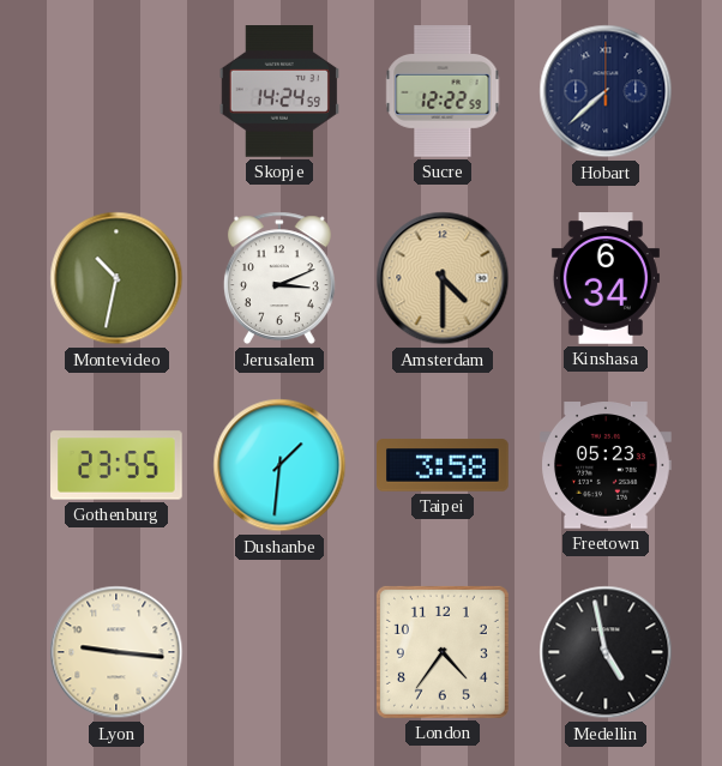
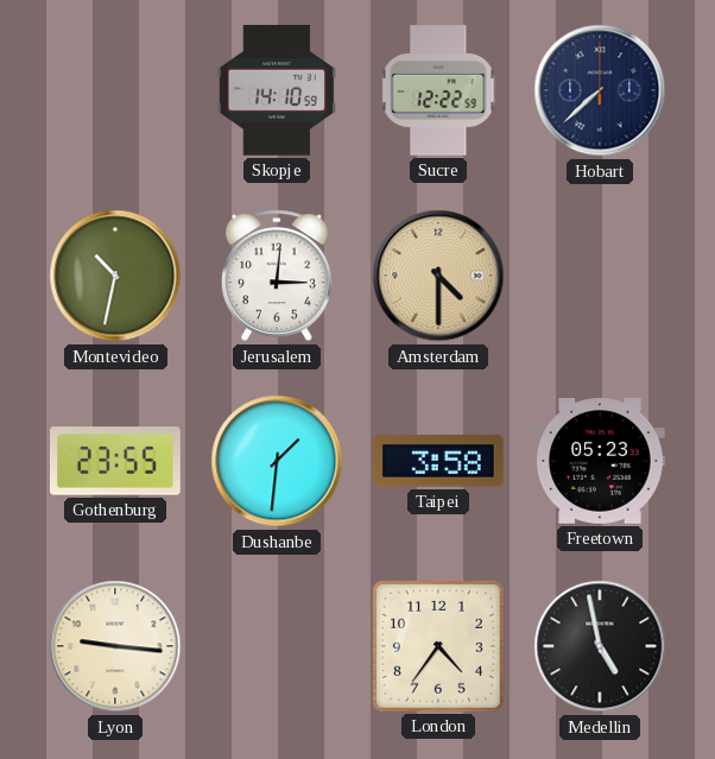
Skopje: 14:24 -> 14:10 (277, 91)
Jerusalem: 3:11 -> 3:01 (277, 276)
Kinshasa: 6:34 -> none (606, 278)
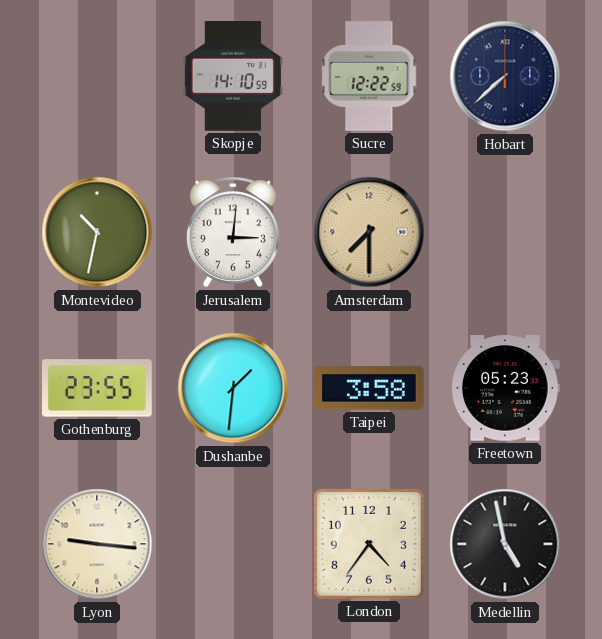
Amsterdam: 4:30 -> 7:30 (369, 232)
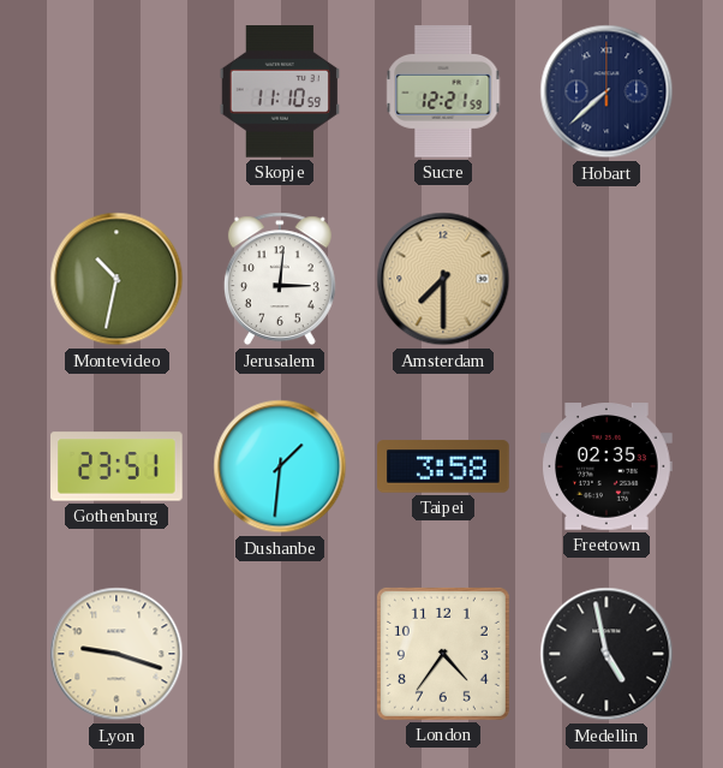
Skopje: 14:10 -> 11:10 (280, 93)
Sucre: 12:22 -> 12:21 (443, 91)
Gothenburg: 23:55 -> 23:51 (118, 466)
Freetown: 05:23 -> 02:35 (608, 466)
Lyon: 9:16 -> 9:18 (116, 654)
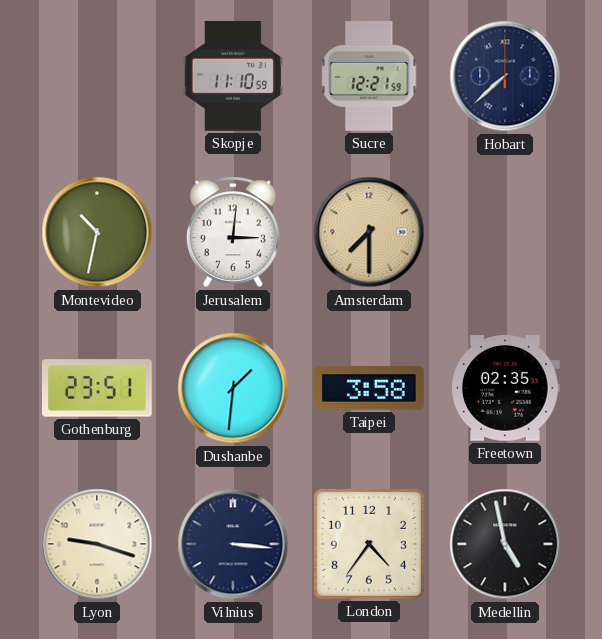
Vilnius: none -> 3:16 (233, 544)
